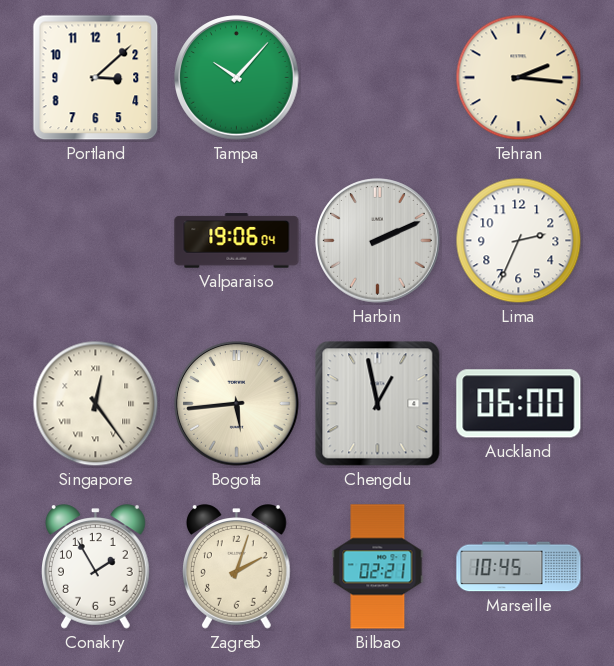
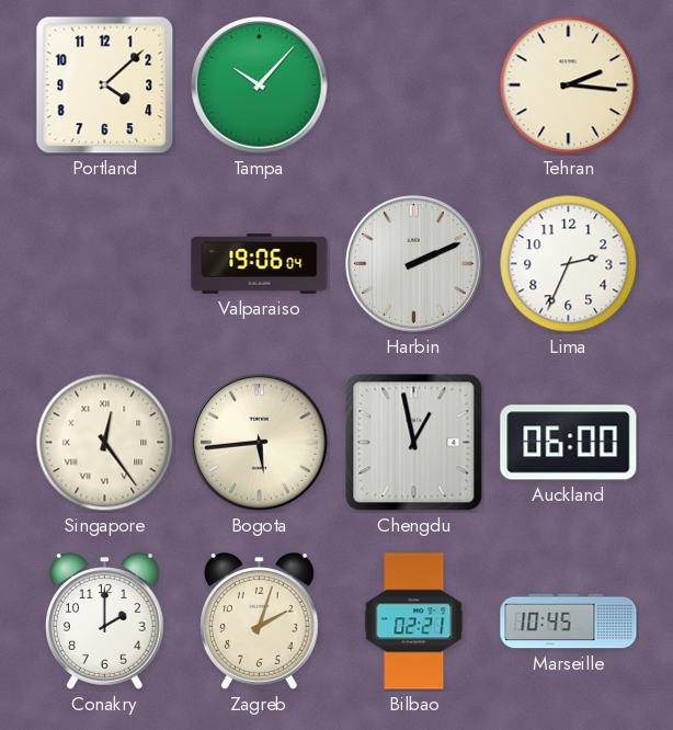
Portland: 3:08 -> 4:08 (105, 85)
Conakry: 1:55 -> 2:00 (105, 621)
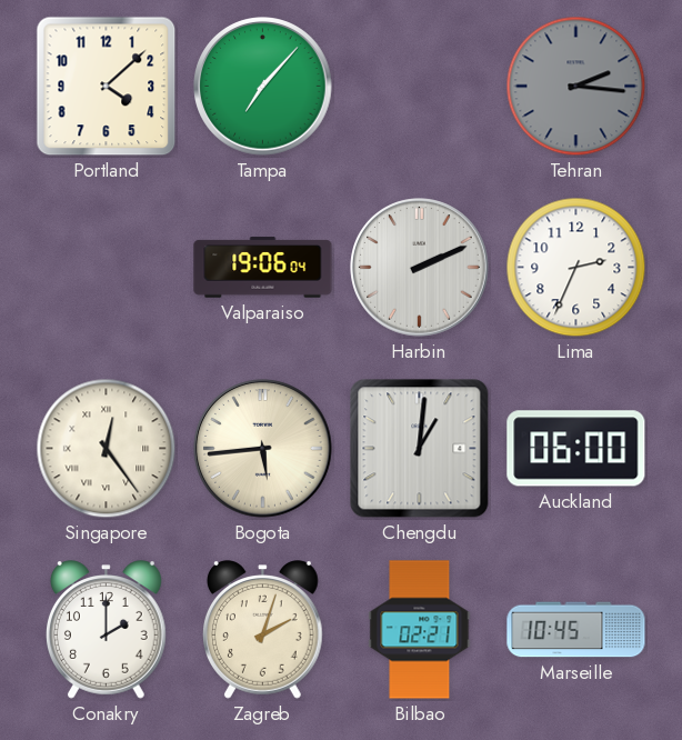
Tampa: 10:07 -> 7:07 (263, 87)
Tehran dial: cream -> grey (576, 87)
Chengdu: 12:58 -> 1:01 (420, 449)
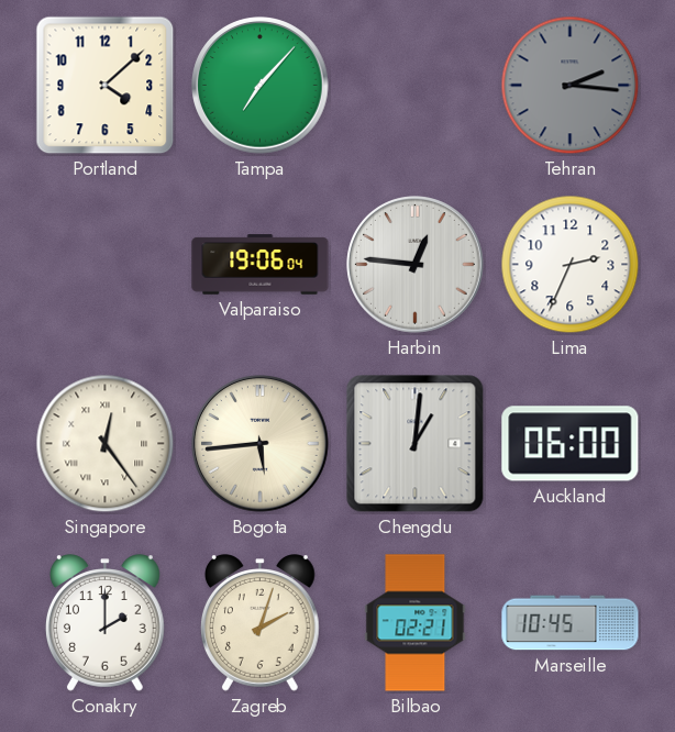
Harbin: 2:11 -> 12:46 (416, 265)
